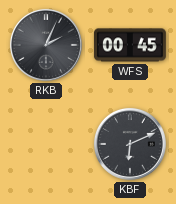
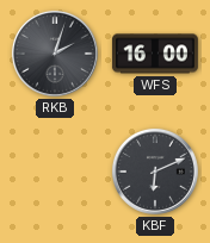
RKB: 2:04 -> 2:03 (55, 54)
WFS: 00:45 -> 16:00 (155, 54)
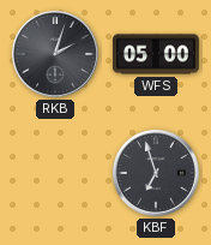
WFS: 16:00 -> 05:00 (156, 54)
KBF: 6:11 -> 6:57 (156, 173)
